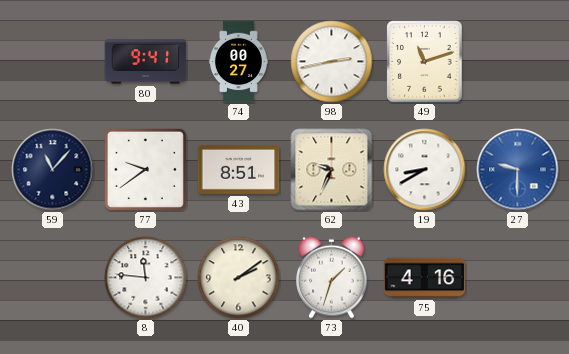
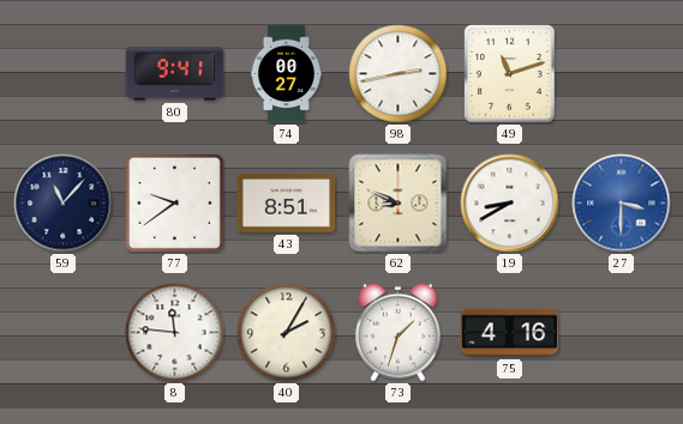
62: 9:34 -> 8:49 (399, 204)
27: 9:30 -> 3:30 (622, 204)
40: 2:09 -> 2:05 (287, 333)
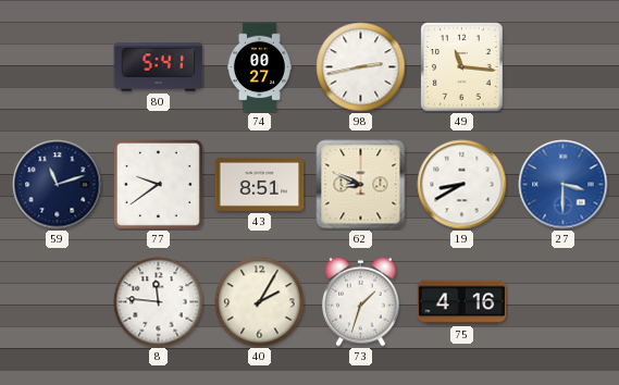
80: 9:41 -> 5:41 (159, 67)
49: 11:12 -> 11:16 (462, 67)
59: 11:07 -> 11:12 (58, 185)
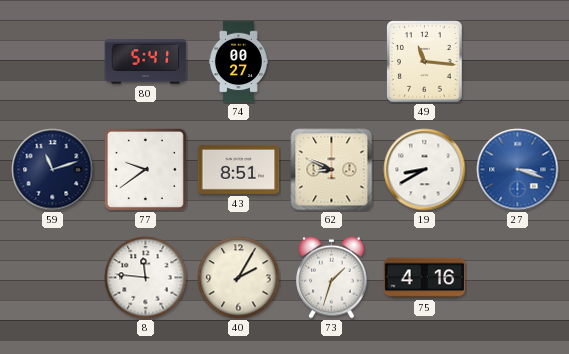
98: 2:43 -> none (361, 67)
27: 3:30 -> 3:18 (518, 170)
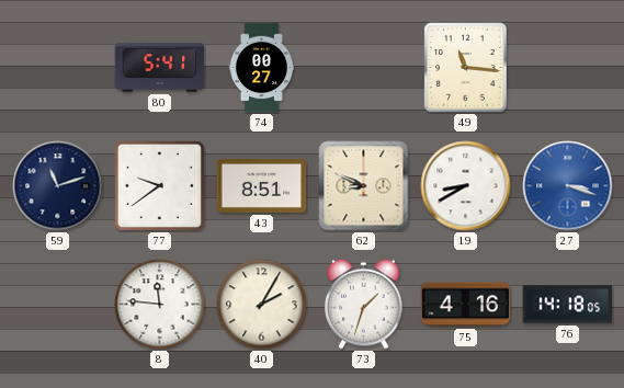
76: none -> 14:18 (568, 305)
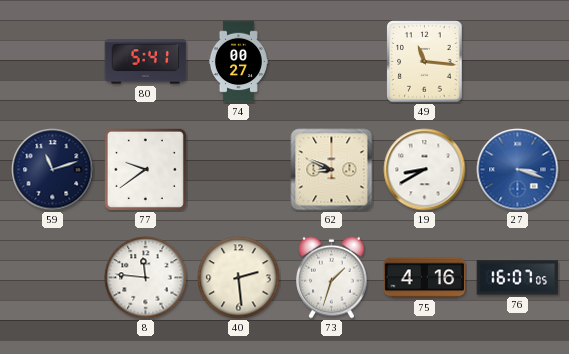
43: 8:51 -> none (262, 185)
40: 2:05 -> 2:29 (239, 278)
76: 14:18 -> 16:07 (518, 278)
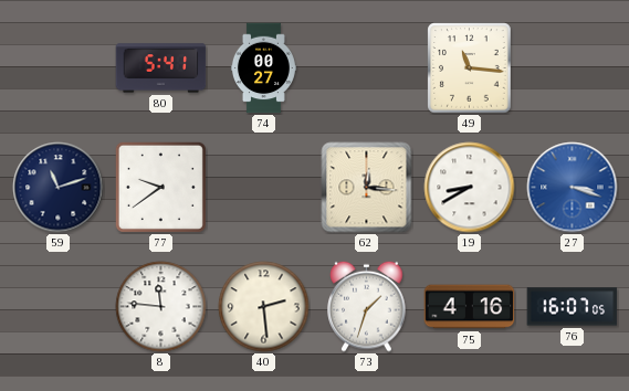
62: 8:49 -> 12:16 (367, 188)
